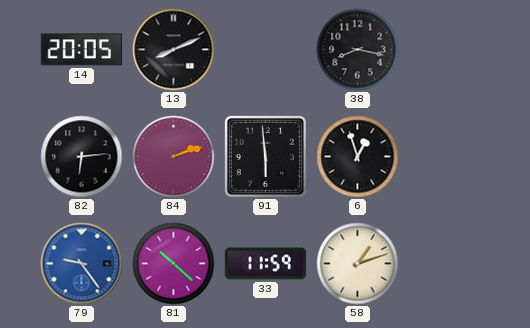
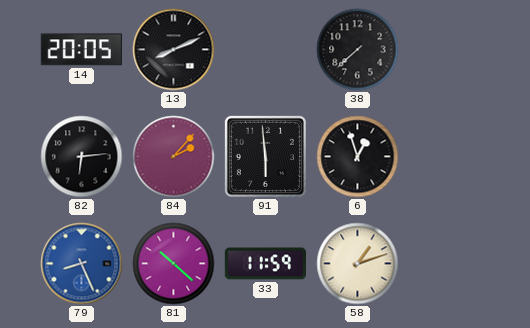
38: 8:17 -> 7:38 (358, 50)
84: 2:12 -> 2:07 (174, 157)
79: 9:24 -> 8:26 (82, 264)
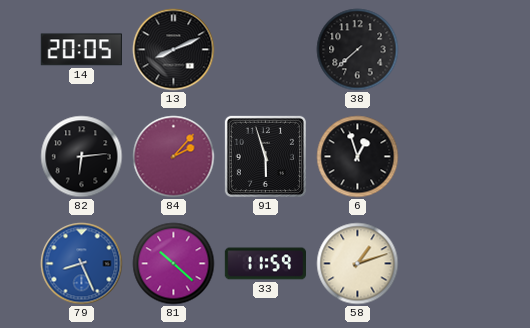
91: 5:59 -> 5:57 (265, 156)
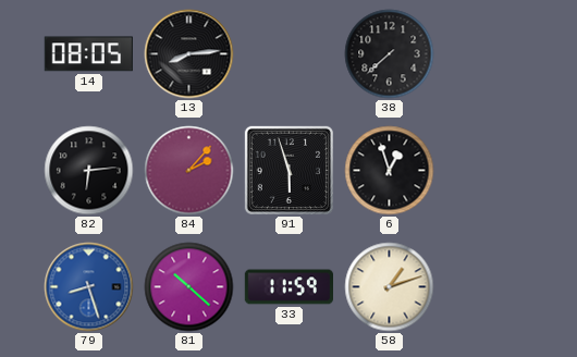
14: 20:05 -> 08:05 (88, 54)
13: 8:11 -> 8:14 (189, 54)
79: 8:26 -> 8:27 (89, 287)
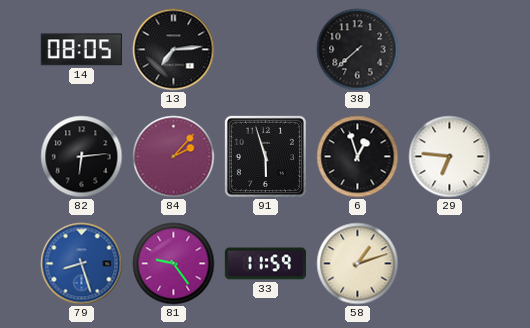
13: 8:14 -> 7:14 (174, 50)
29: none -> 6:46 (450, 157)
81: 10:22 -> 9:24 (174, 264)
